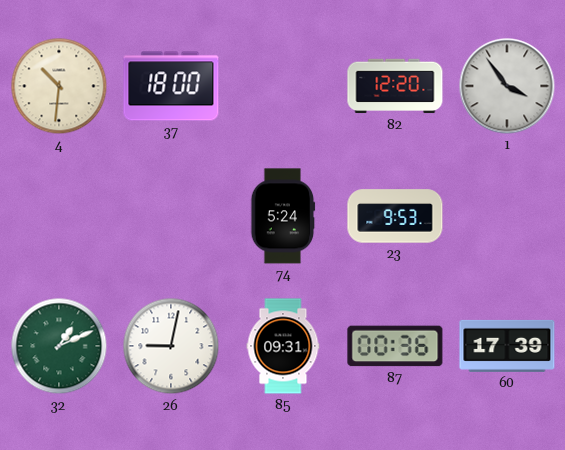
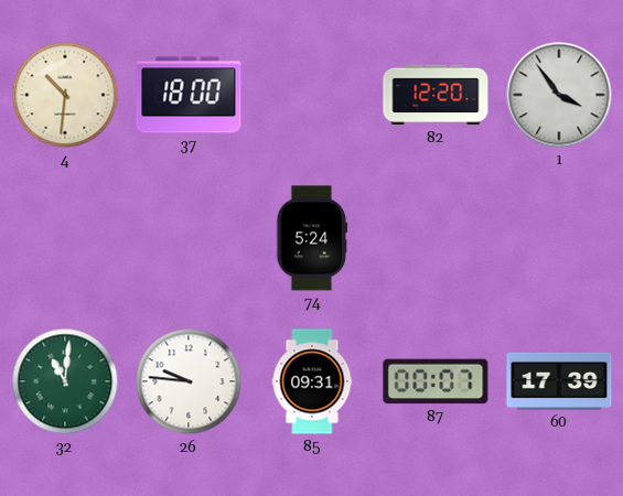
23: 9:53 -> none (395, 216)
32: 1:11 -> 11:01 (65, 381)
26: 9:02 -> 9:46 (189, 381)
87: 00:36 -> 00:07 (436, 381)
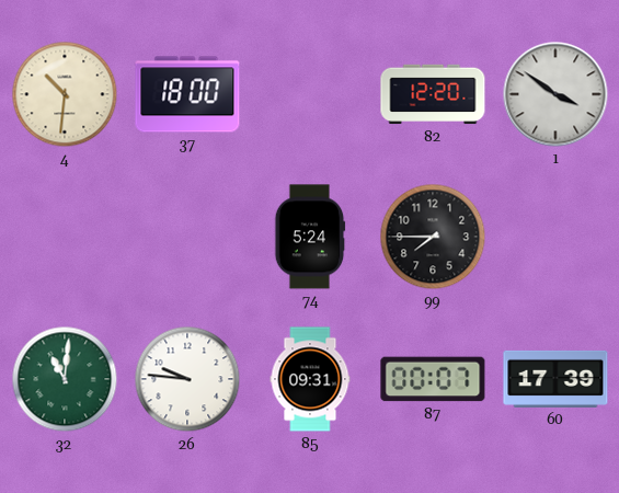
1: 3:54 -> 3:51 (555, 94)
99: none -> 7:45 (433, 237)
